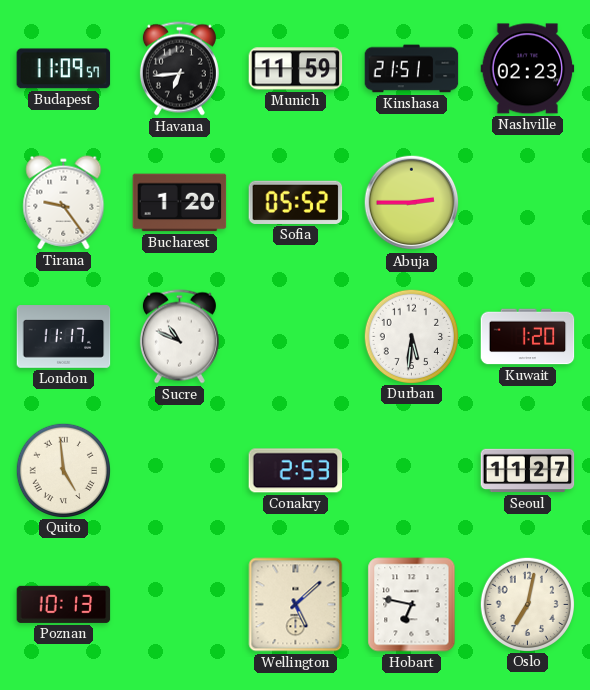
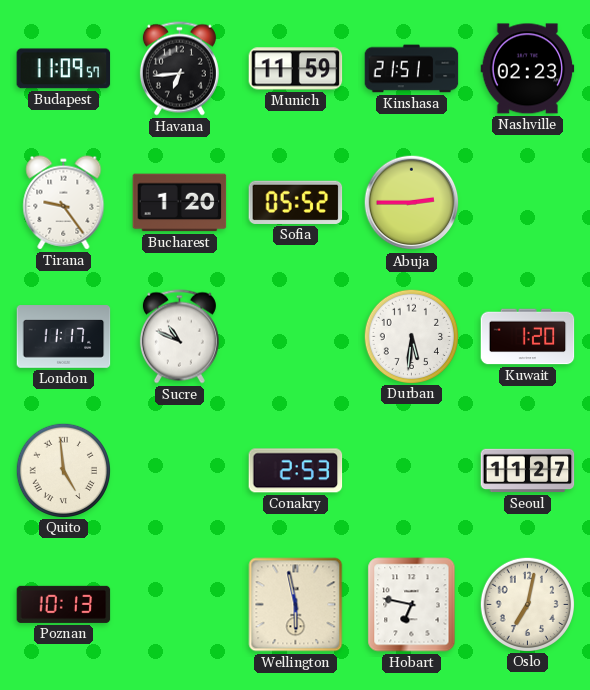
Wellington: 5:08 -> 5:58 (296, 605)
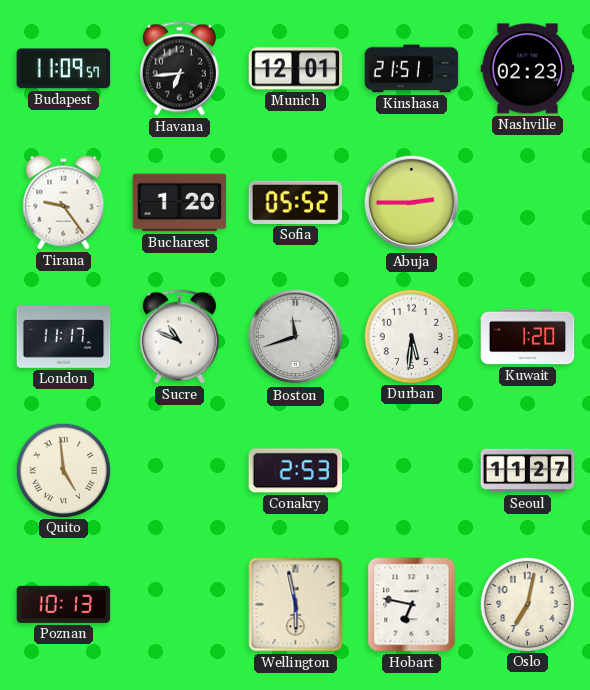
Munich: 11:59 -> 12:01 (296, 69)
Boston: none -> 11:42 (296, 337)
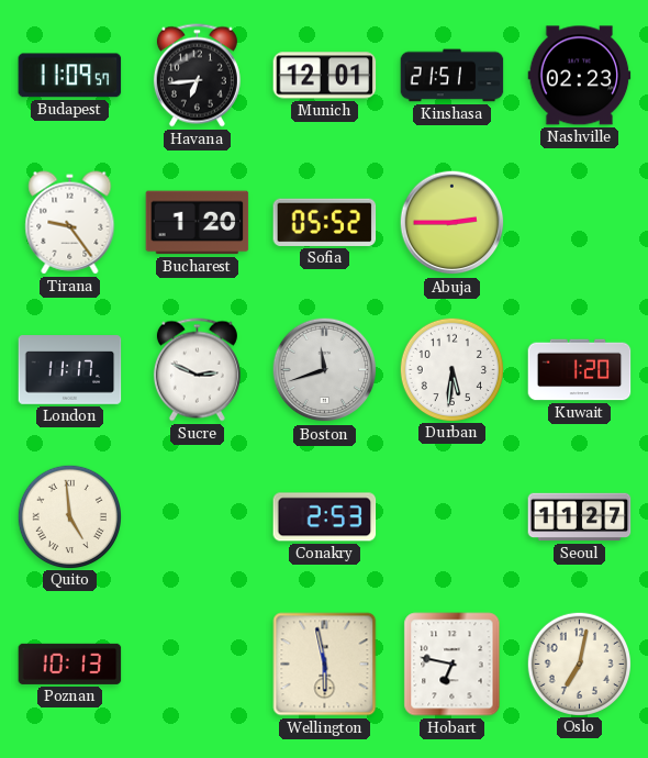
Sucre: 10:49 -> 2:49 (197, 370)
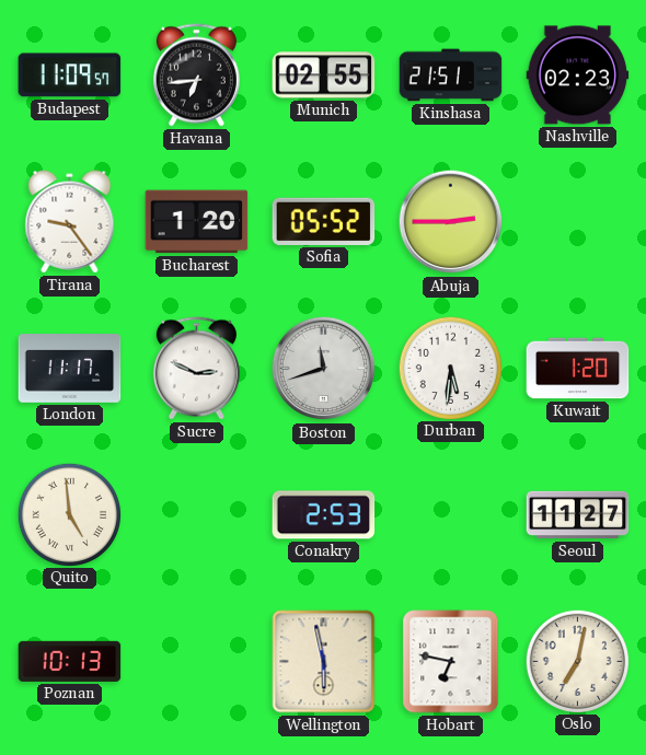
Munich: 12:01 -> 02:55 (324, 75)
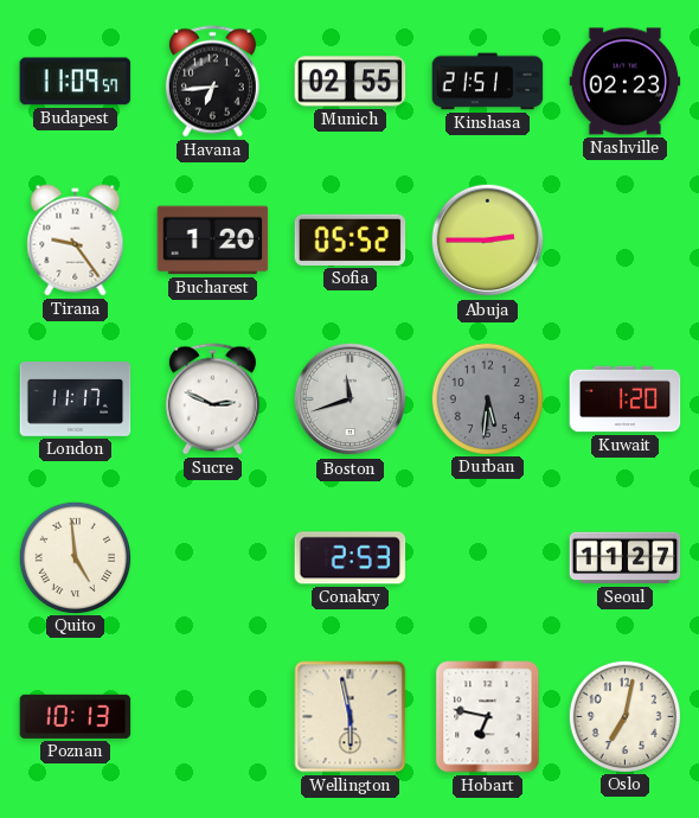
Durban dial: white -> grey (487, 398)
